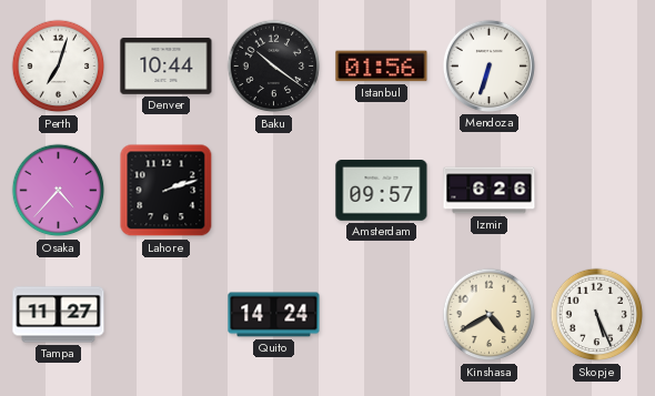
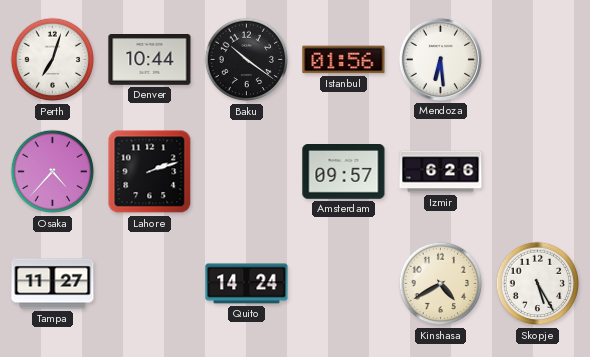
Mendoza: 6:33 -> 6:29 (440, 59)
Skopje: 5:26 -> 5:25 (538, 284)
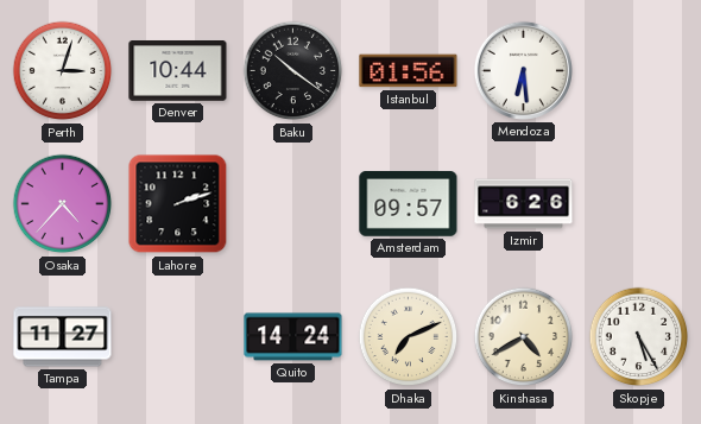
Perth: 7:03 -> 3:03 (63, 71)
Dhaka: none -> 7:11 (409, 337)
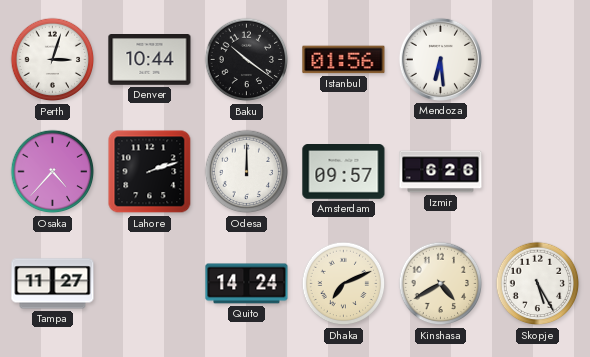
Odesa: none -> 12:00 (247, 172)
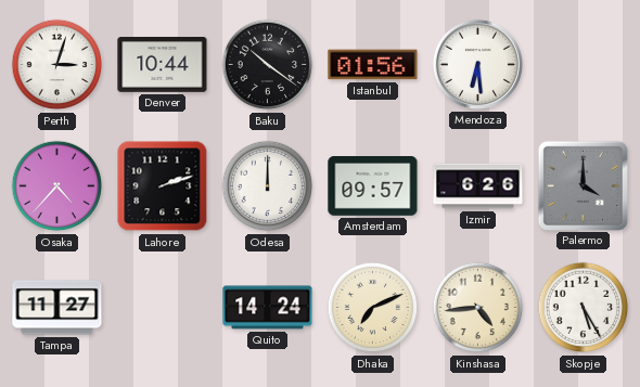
Palermo: none -> 4:00 (583, 185)
Kinshasa: 4:40 -> 4:44 (478, 308)
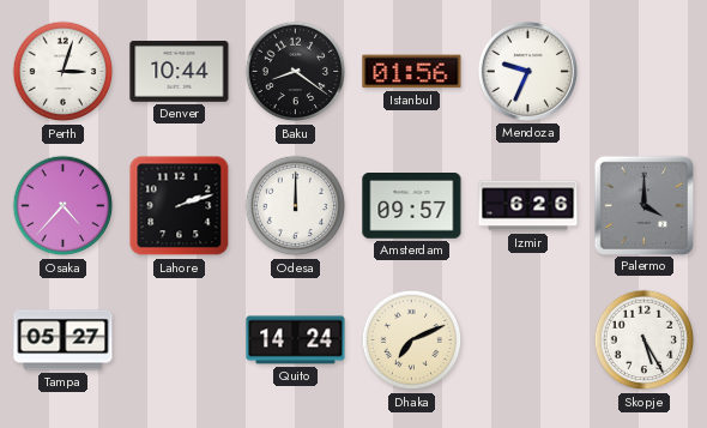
Baku: 10:21 -> 8:21 (296, 72)
Mendoza: 6:29 -> 9:34 (527, 71)
Tampa: 11:27 -> 05:27 (64, 340)
Kinshasa: 4:44 -> none (478, 308)
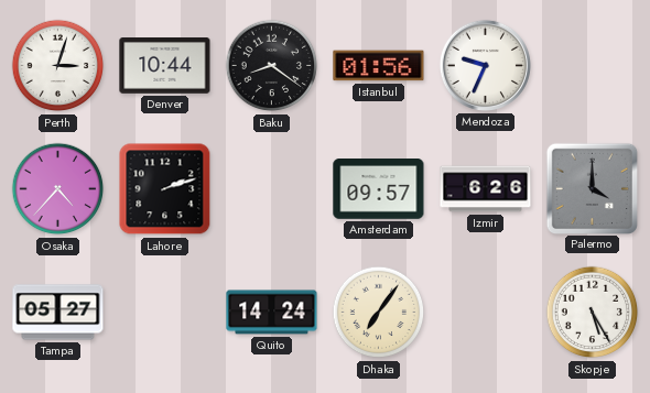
Odesa: 12:00 -> none (296, 206)
Dhaka: 7:11 -> 7:06 (379, 313)
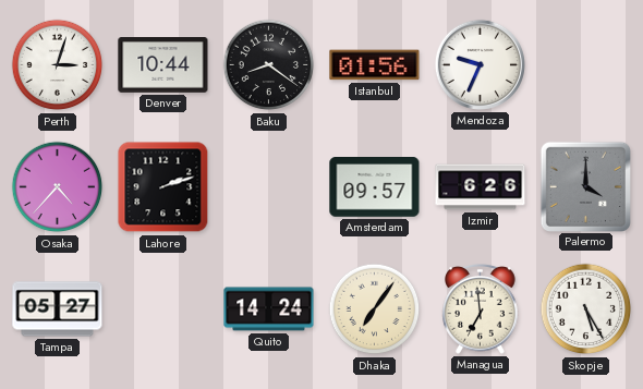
Managua: none -> 6:59 (481, 309)
